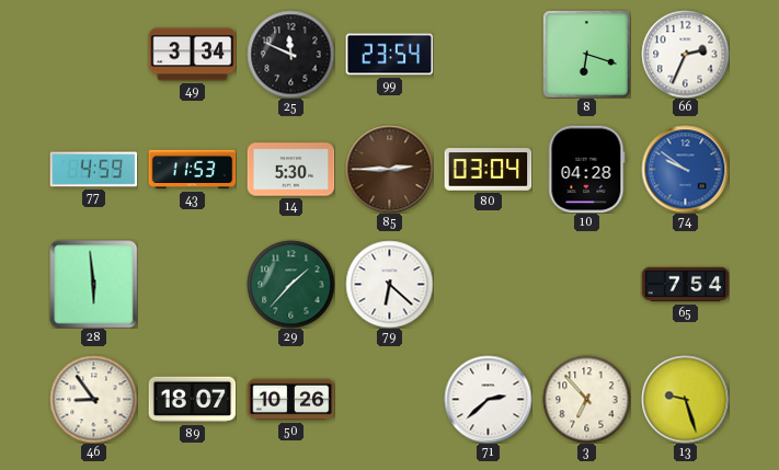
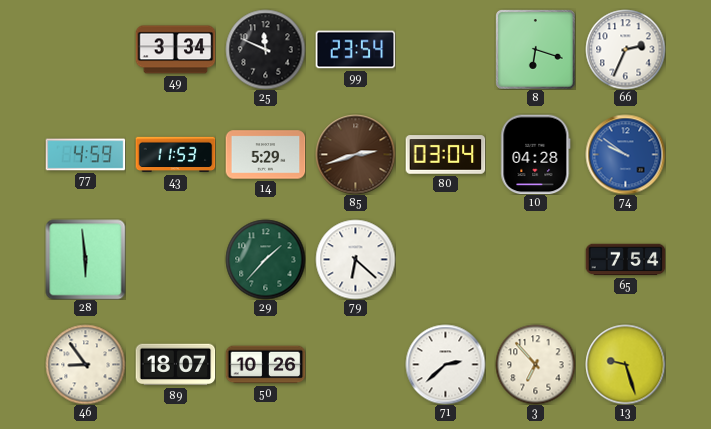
14: 5:30 -> 5:29 (265, 155)
85: 2:45 -> 2:42 (355, 154)
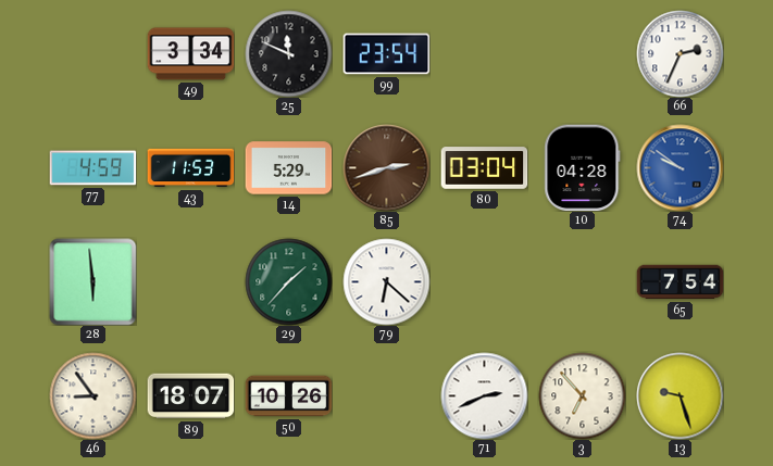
8: 6:18 -> none (536, 50)
71: 2:38 -> 2:41 (484, 395)
